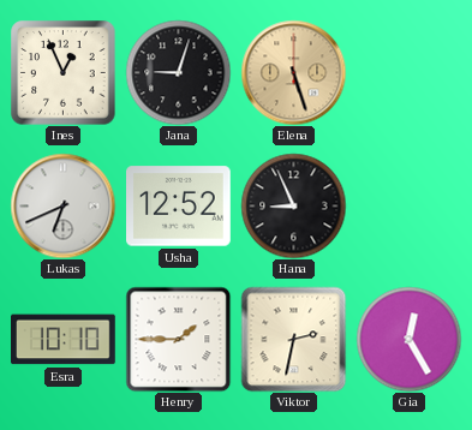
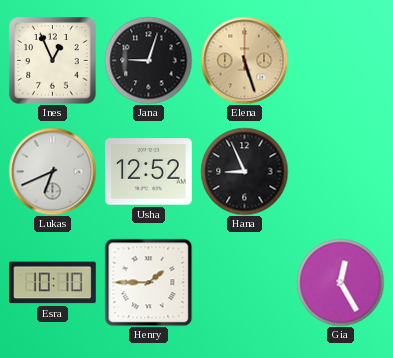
Viktor: 2:32 -> none (293, 339)
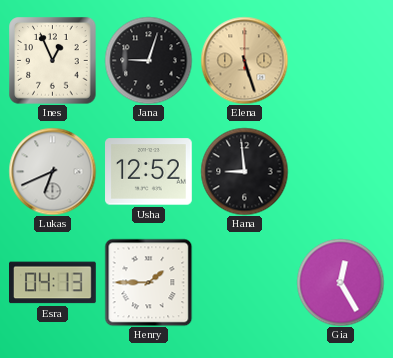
Hana: 8:56 -> 8:59 (244, 171)
Esra: 10:10 -> 04:13 (53, 283)
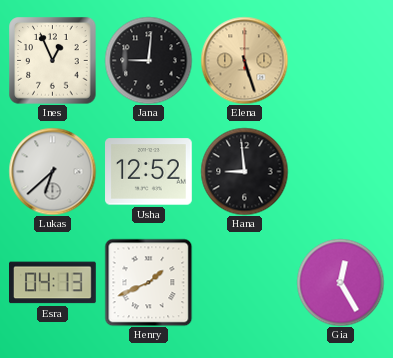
Jana: 9:03 -> 9:01 (148, 60)
Lukas: 6:41 -> 6:38 (52, 171)
Henry: 1:45 -> 1:41 (148, 282)
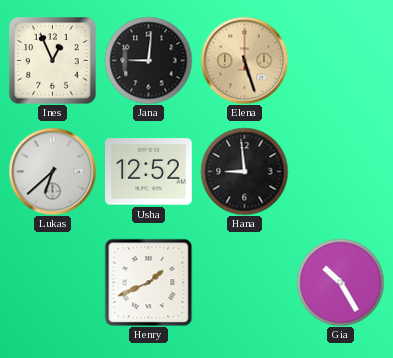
Esra: 04:13 -> none (53, 283)
Gia: 12:25 -> 10:25 (340, 282)
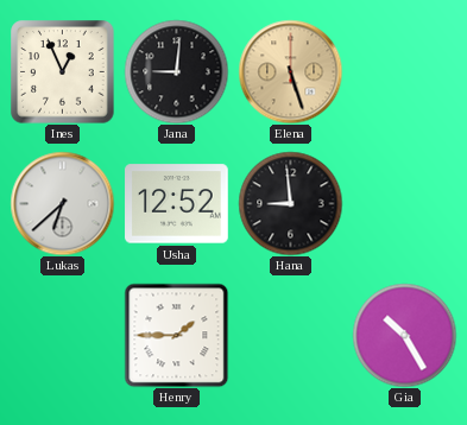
Henry: 1:41 -> 1:45 (176, 335)
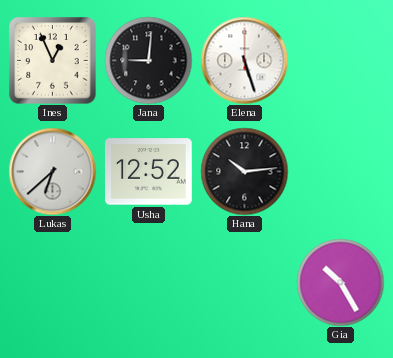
Elena dial: champagne -> white (244, 60)
Hana: 8:59 -> 10:14 (244, 171)
Henry: 1:45 -> none (176, 335)
